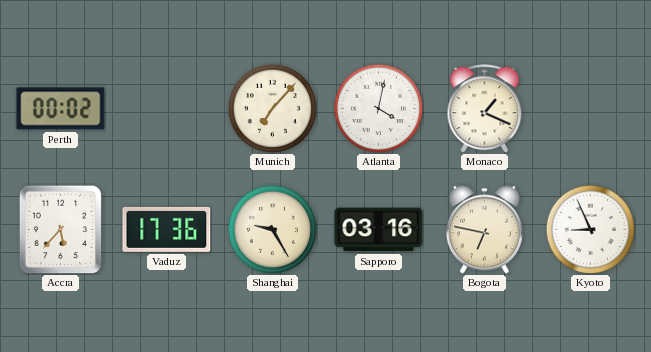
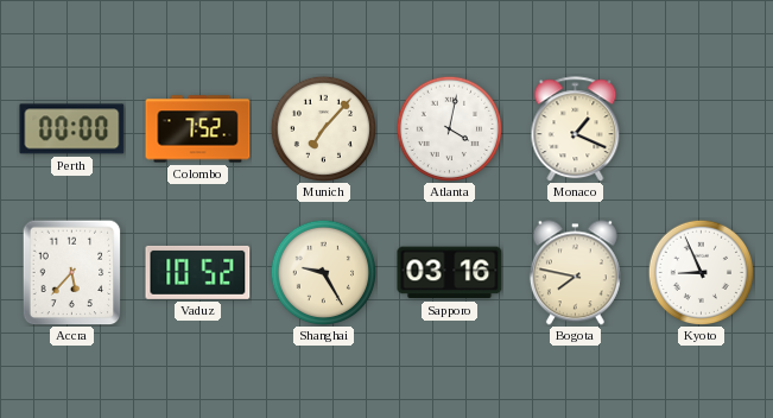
Perth: 00:02 -> 00:00 (72, 129)
Colombo: none -> 7:52 (198, 129)
Vaduz: 17:36 -> 10:52 (198, 272)
Bogota: 6:47 -> 7:47 (575, 273)
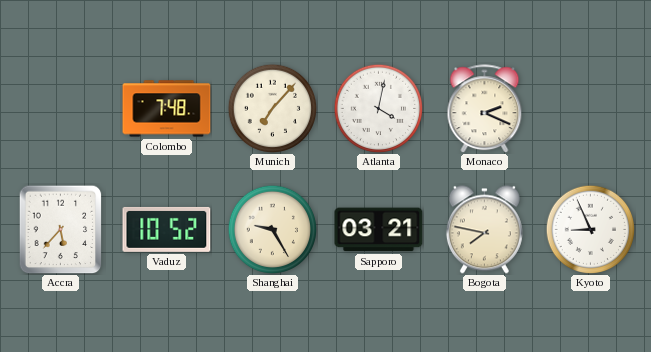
Perth: 00:00 -> none (72, 129)
Colombo: 7:52 -> 7:48 (167, 109)
Monaco: 1:19 -> 2:19 (485, 109)
Sapporo: 03:16 -> 03:21 (379, 230)
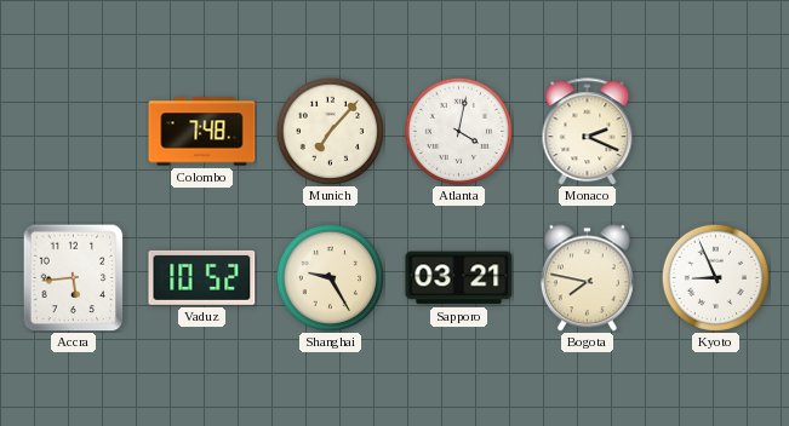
Accra: 5:37 -> 5:44 (74, 277)
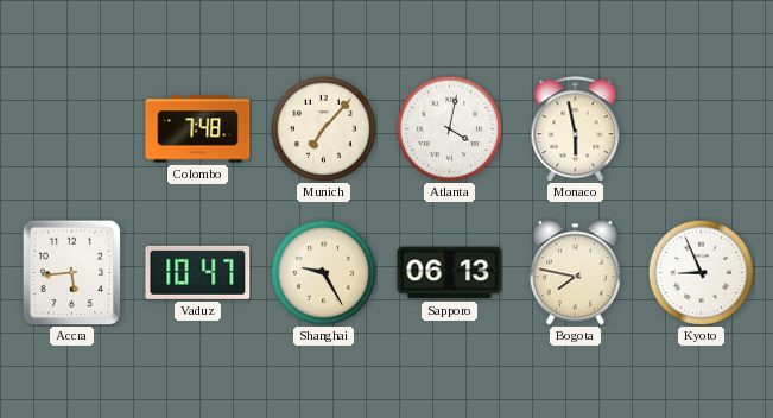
Monaco: 2:19 -> 5:58 (576, 129)
Vaduz: 10:52 -> 10:47 (198, 272)
Sapporo: 03:21 -> 06:13 (450, 273)
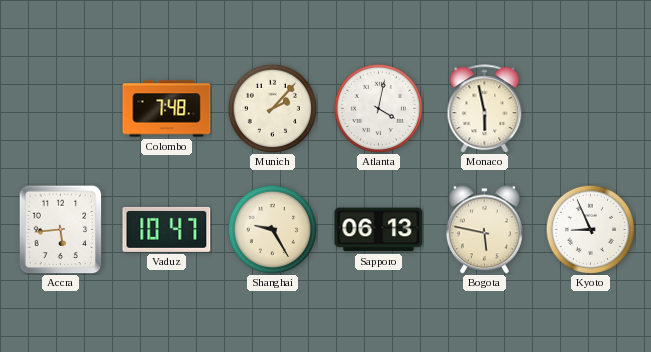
Munich: 7:07 -> 2:07 (272, 108)
Bogota: 7:47 -> 5:47 (484, 230)
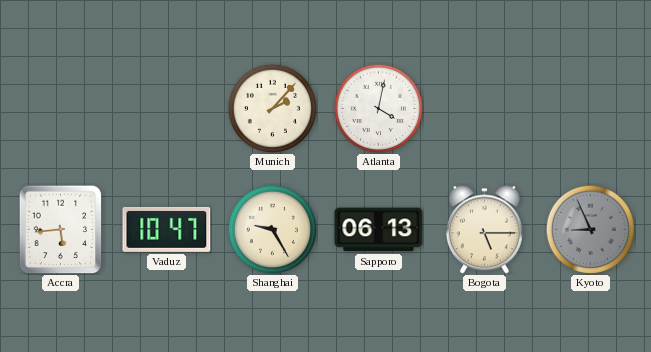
Colombo: 7:48 -> none (167, 109)
Monaco: 5:58 -> none (485, 109)
Bogota: 5:47 -> 5:15 (484, 230)
Kyoto dial: white -> grey (590, 229)
